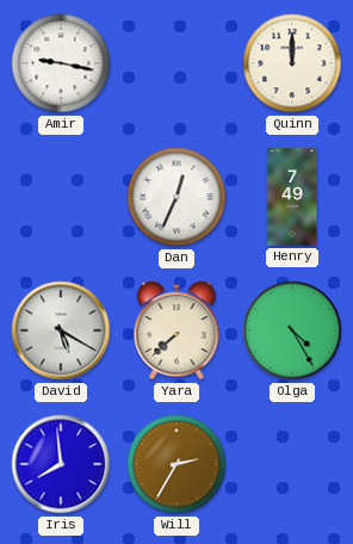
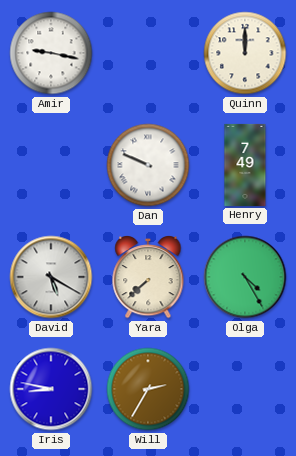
Dan: 12:34 -> 9:49 (148, 165)
Iris: 7:59 -> 8:47 (51, 389)
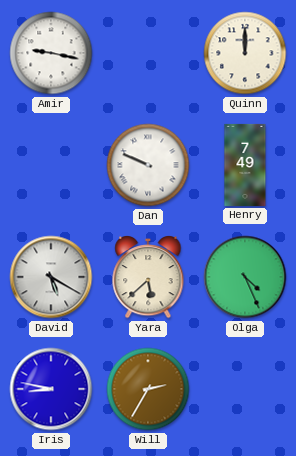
Yara: 7:38 -> 5:38 (148, 277)
Olga: 4:25 -> 4:26 (245, 277)
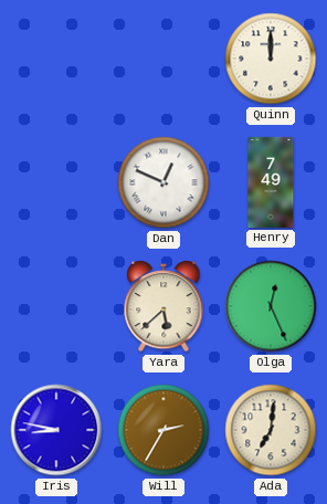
Amir: 9:17 -> none (51, 53)
Dan: 9:49 -> 12:49 (163, 182)
David: 5:20 -> none (51, 277)
Olga: 4:26 -> 12:26 (271, 306)
Ada: none -> 7:01 (271, 430)
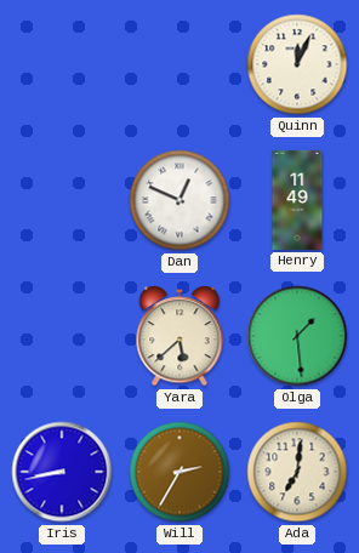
Quinn: 12:00 -> 12:04 (297, 64)
Henry: 7:49 -> 11:49 (297, 200)
Olga: 12:26 -> 1:29 (297, 336)
Iris: 8:47 -> 8:43 (62, 472)
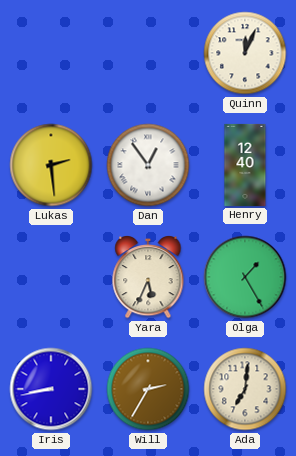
Lukas: none -> 2:29 (51, 165)
Dan: 12:49 -> 12:54 (148, 165)
Henry: 11:49 -> 12:40 (245, 165)
Yara: 5:38 -> 5:34 (148, 277)
Olga: 1:29 -> 1:25 (245, 277)
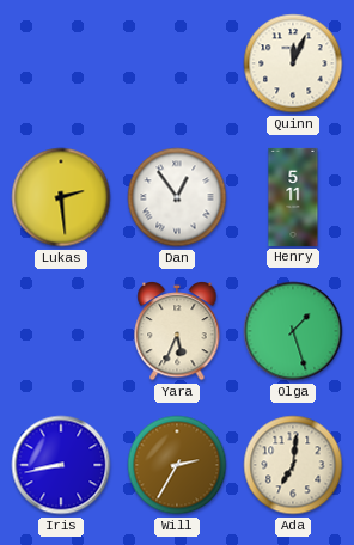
Henry: 12:40 -> 5:11 (293, 197)
Olga: 1:25 -> 1:27 (293, 331)
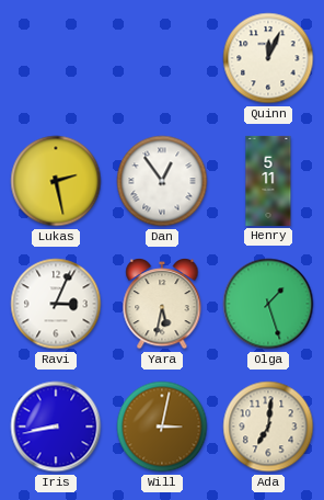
Lukas: 2:29 -> 2:28 (56, 181)
Ravi: none -> 3:04 (56, 304)
Yara: 5:34 -> 5:32 (162, 304)
Will: 2:35 -> 3:02 (162, 427)
